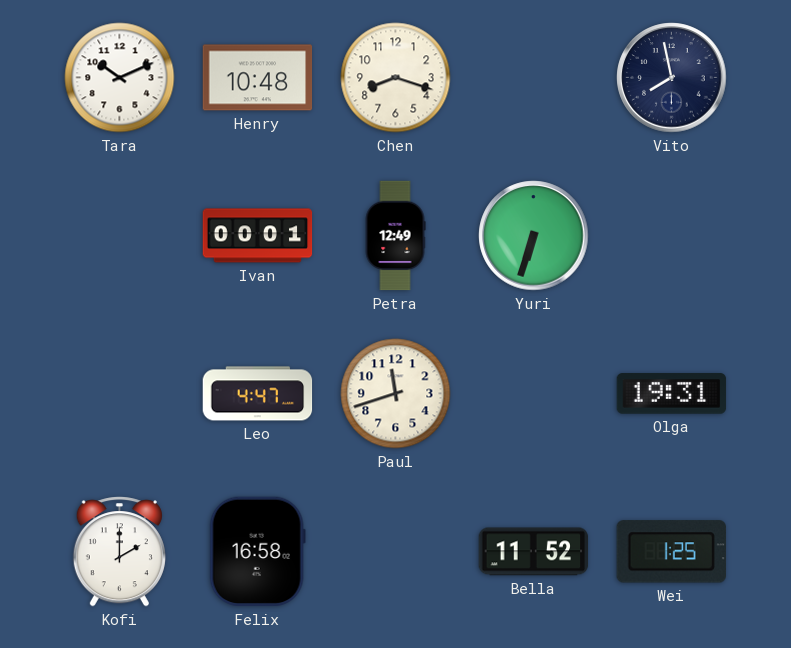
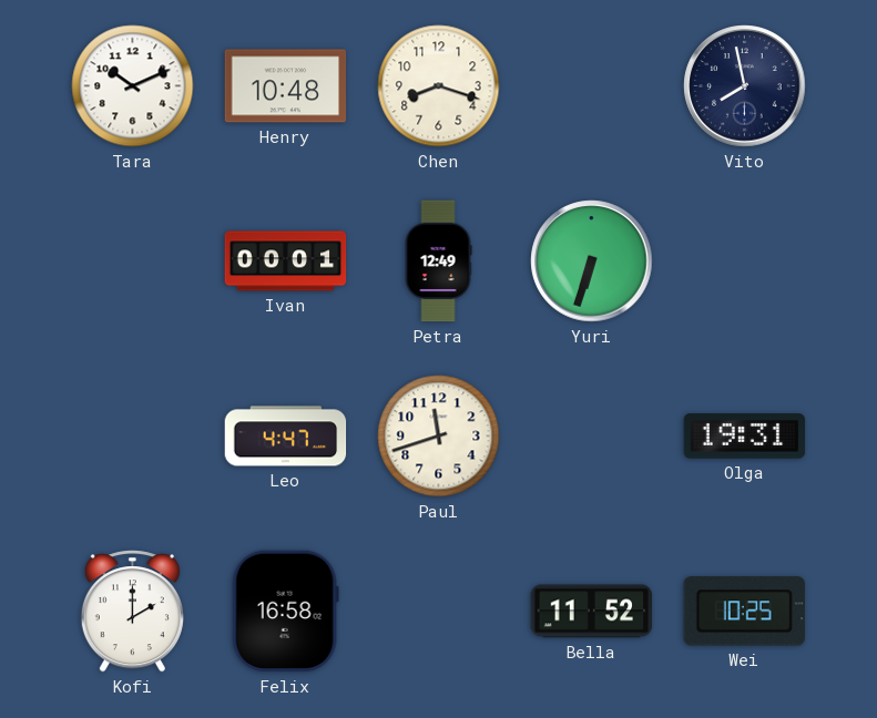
Wei: 1:25 -> 10:25 (744, 612)
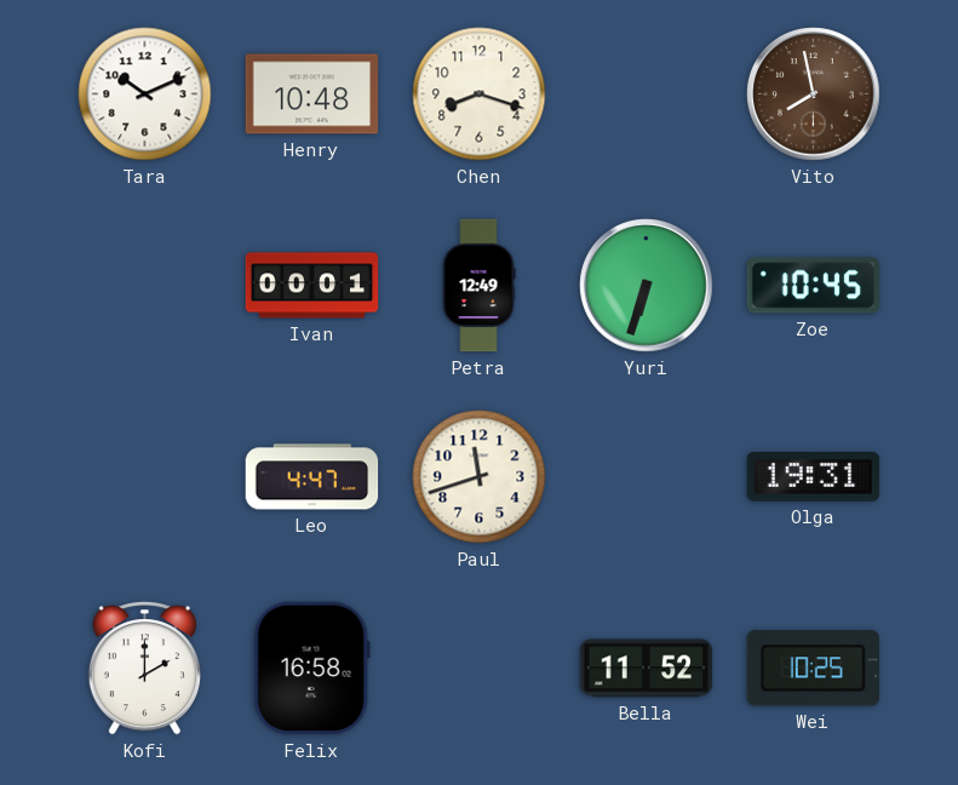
Vito dial: navy -> brown (814, 94)
Zoe: none -> 10:45 (813, 286)
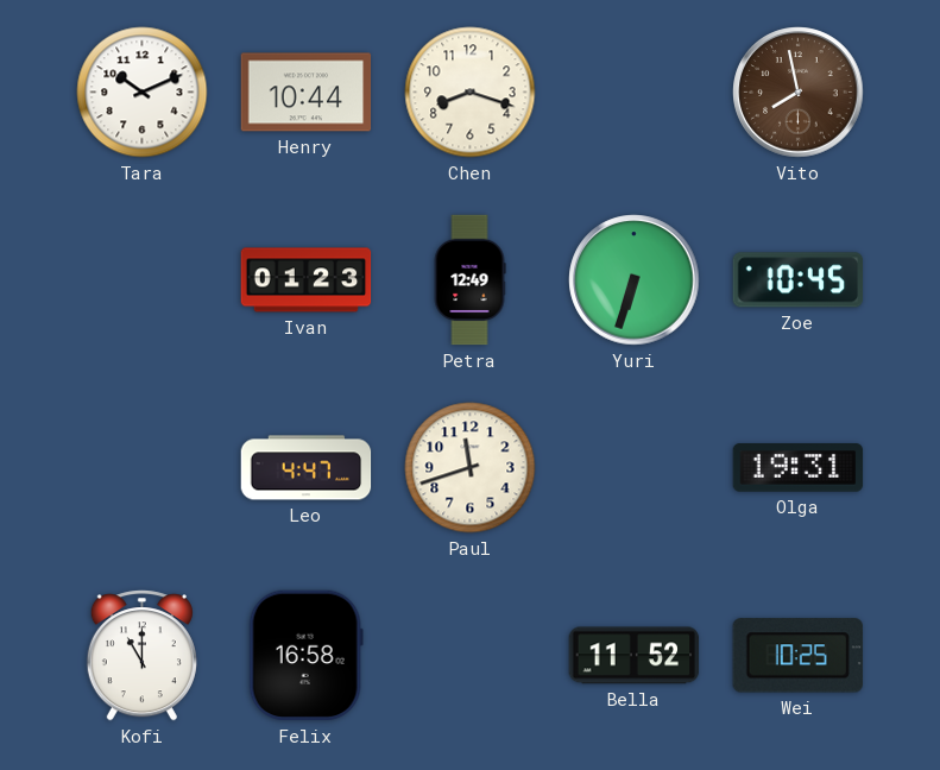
Henry: 10:48 -> 10:44 (307, 93)
Ivan: 00:01 -> 01:23 (307, 280)
Kofi: 2:00 -> 11:00 (141, 656)
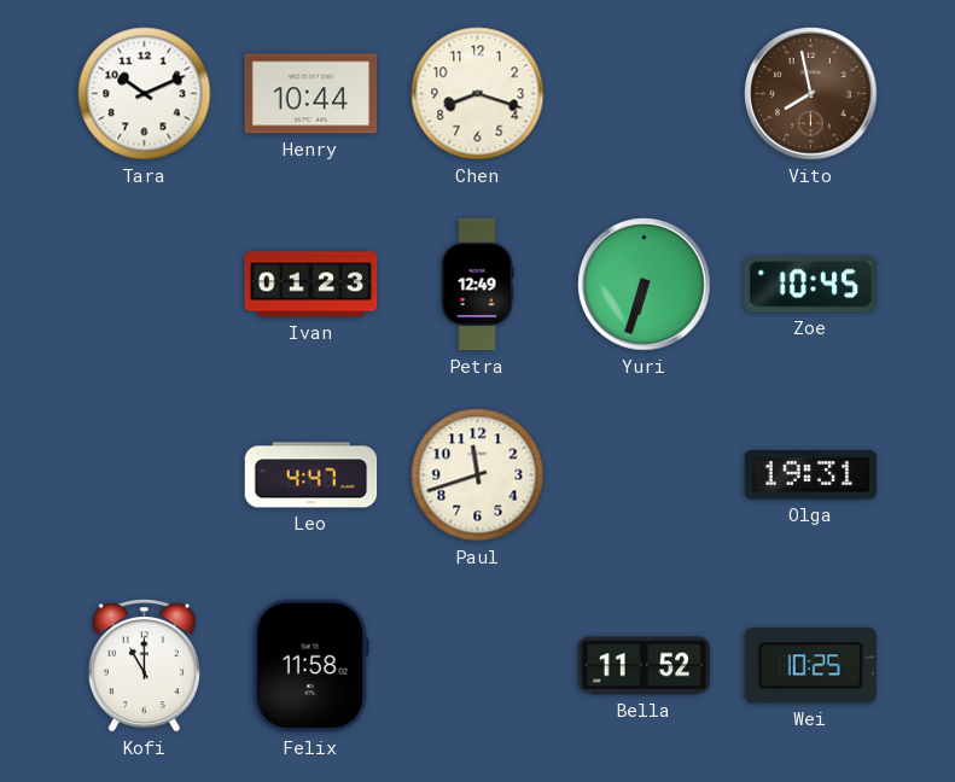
Felix: 16:58 -> 11:58 (310, 666)
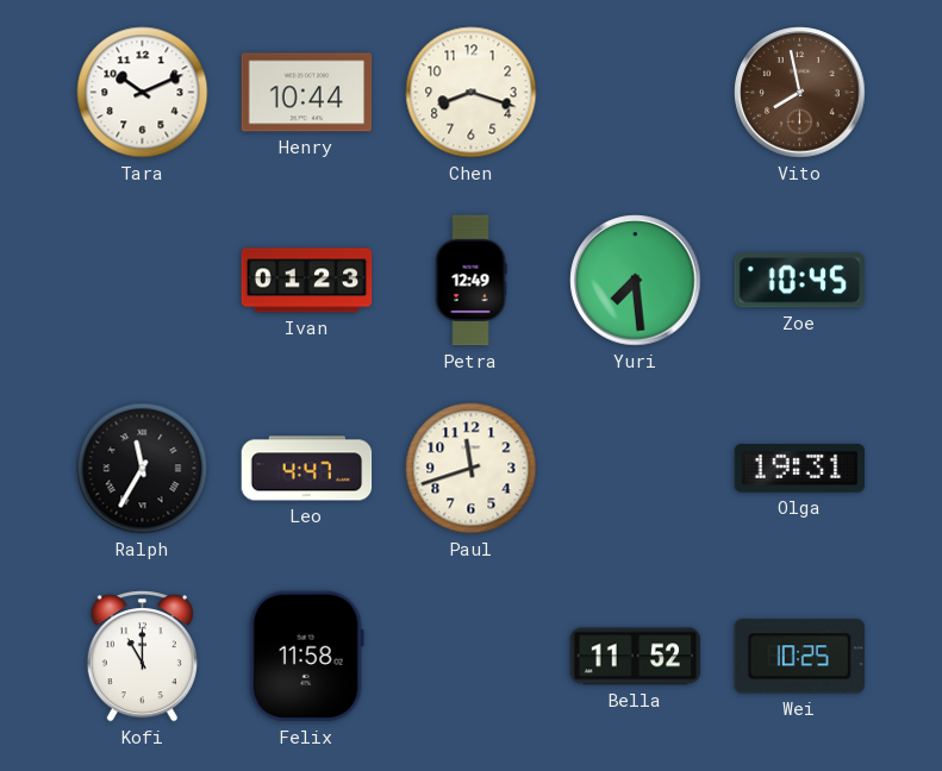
Yuri: 6:33 -> 7:29 (636, 281)
Ralph: none -> 11:35 (143, 469)
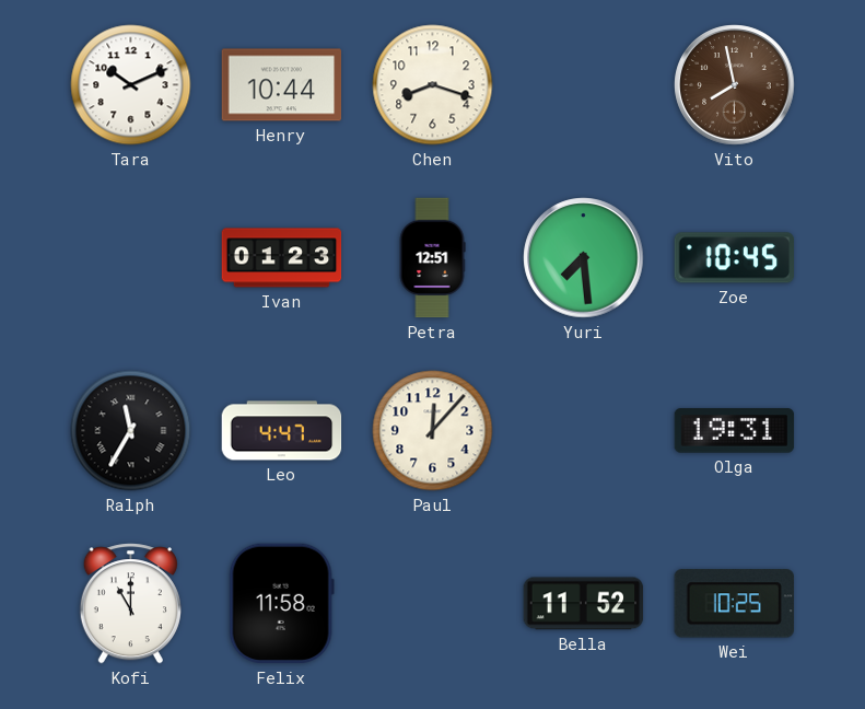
Petra: 12:49 -> 12:51 (432, 258)
Paul: 11:42 -> 12:07 (433, 431)
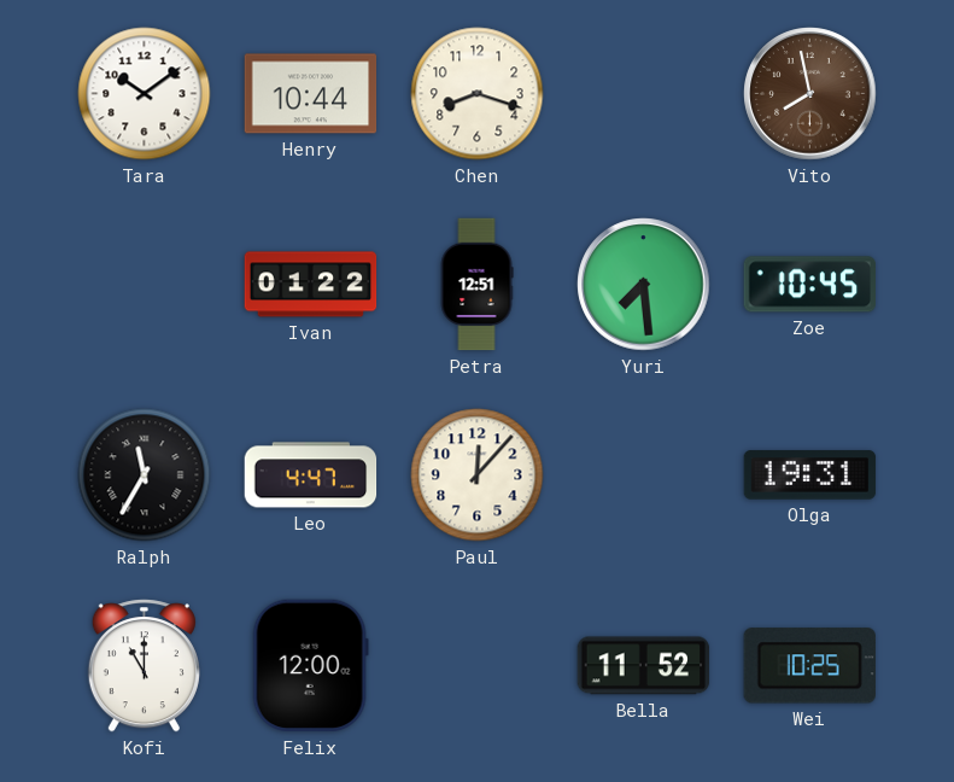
Tara: 10:11 -> 10:09 (145, 94)
Ivan: 01:23 -> 01:22 (311, 285)
Felix: 11:58 -> 12:00 (310, 666)
